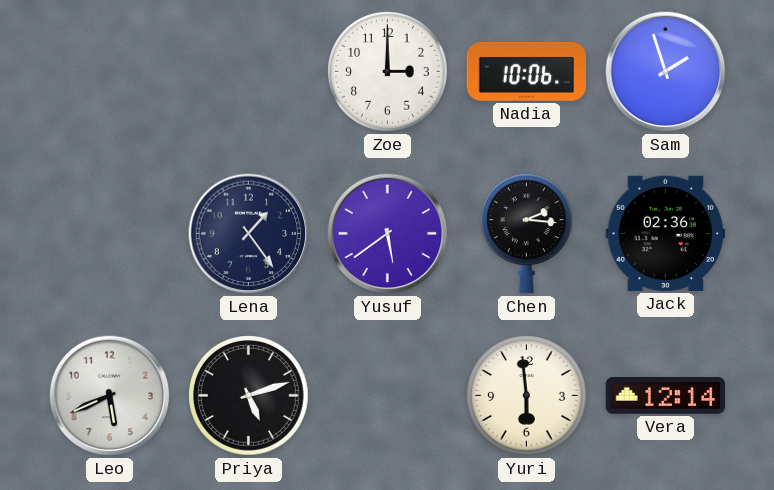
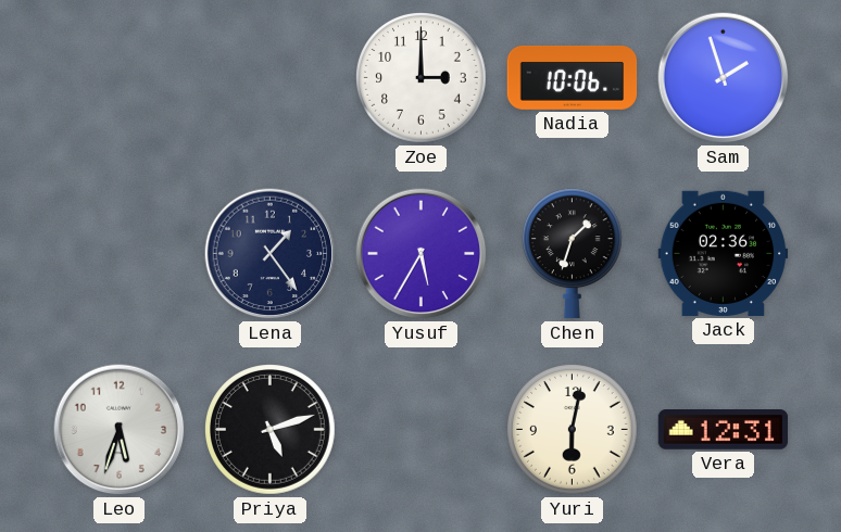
Yusuf: 5:39 -> 5:35 (422, 254)
Chen: 2:16 -> 1:33 (572, 254)
Leo: 5:41 -> 5:33 (120, 430)
Yuri: 5:59 -> 6:02 (573, 430)
Vera: 12:14 -> 12:31 (724, 430)
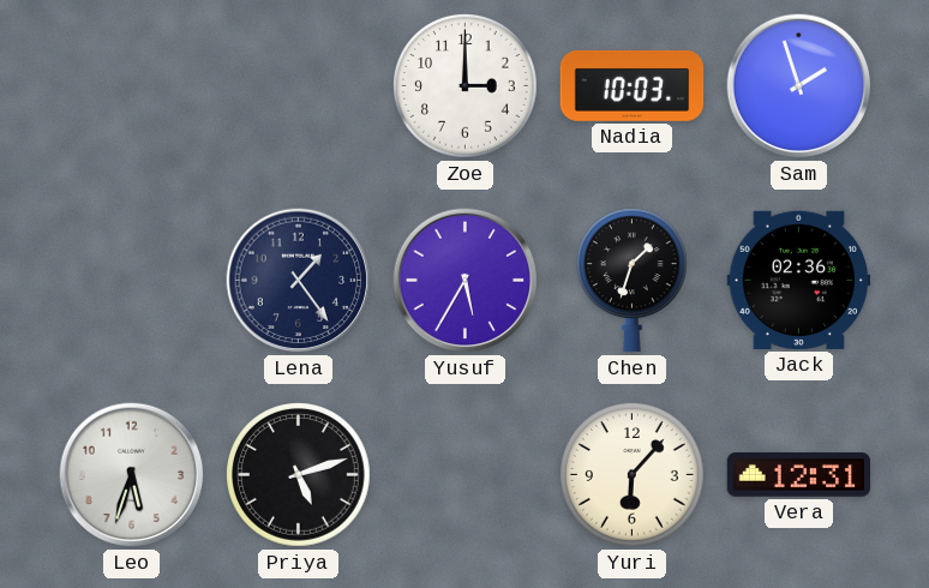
Nadia: 10:06 -> 10:03 (633, 86)
Yuri: 6:02 -> 6:07 (633, 475)
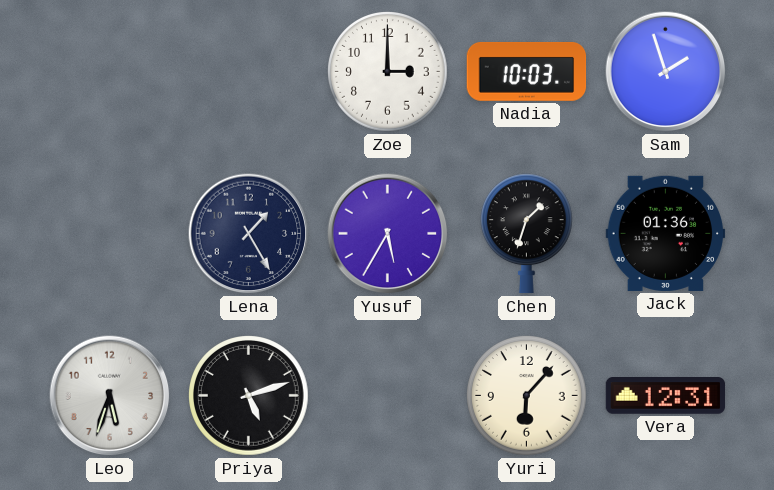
Lena: 1:24 -> 1:25 (249, 234)
Jack: 02:36 -> 01:36 (666, 233)
